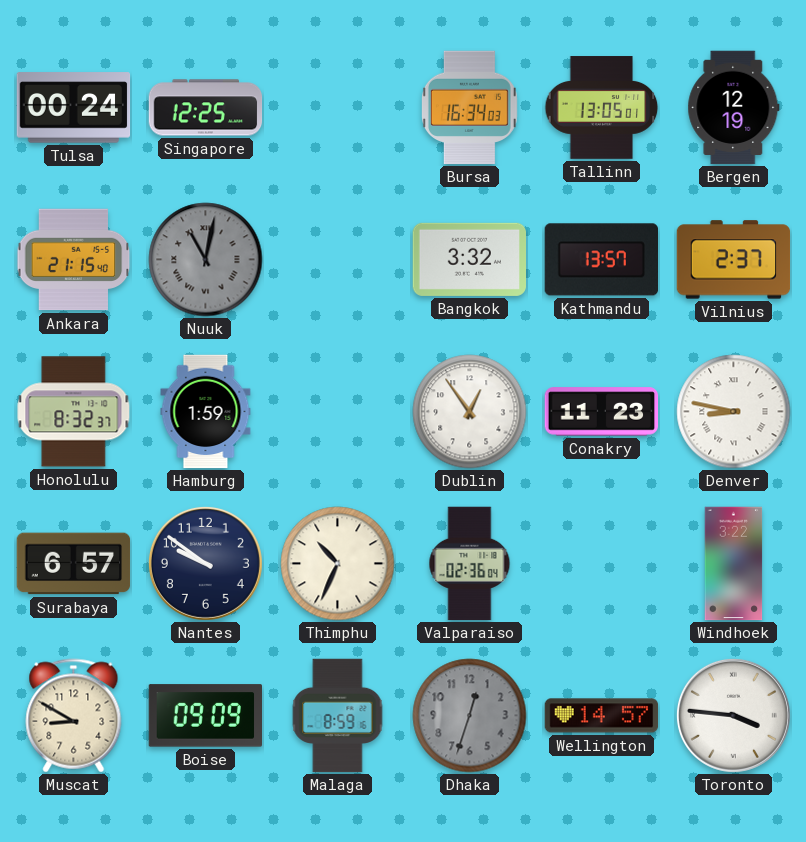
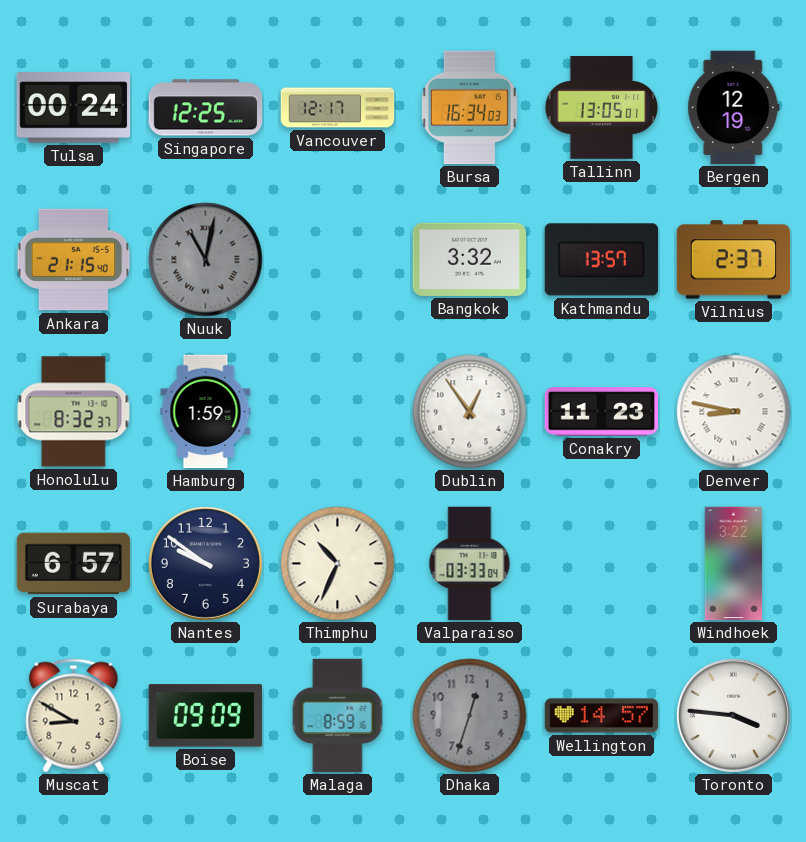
Vancouver: none -> 12:17 (338, 108)
Valparaiso: 02:36 -> 03:33 (470, 564)
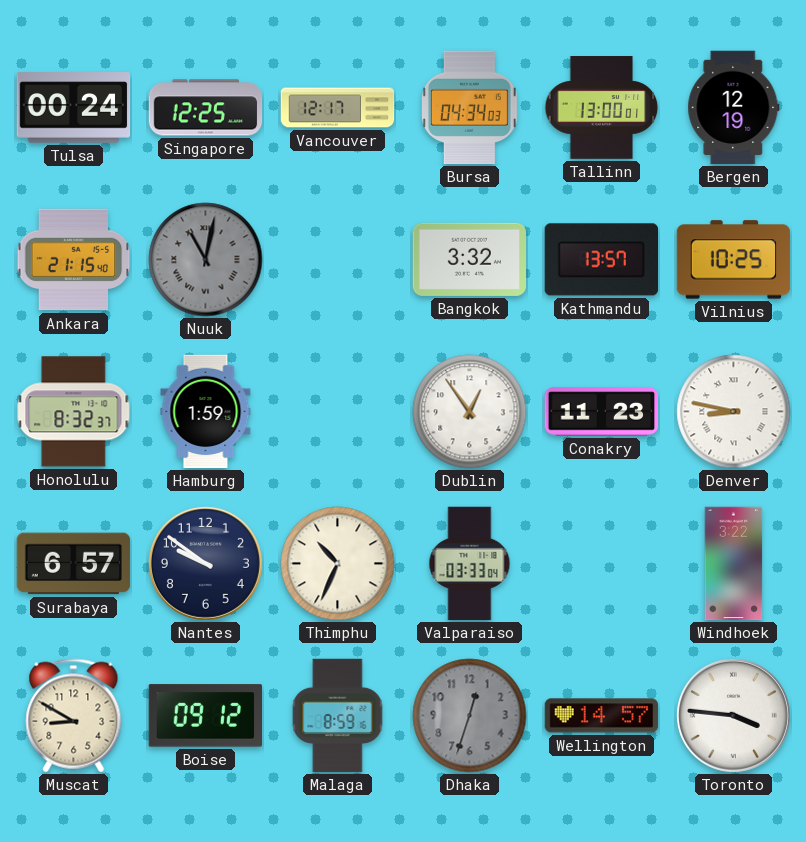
Bursa: 16:34 -> 04:34 (469, 108)
Tallinn: 13:05 -> 13:00 (602, 108)
Vilnius: 2:37 -> 10:25 (734, 260)
Boise: 09:09 -> 09:12 (205, 716)
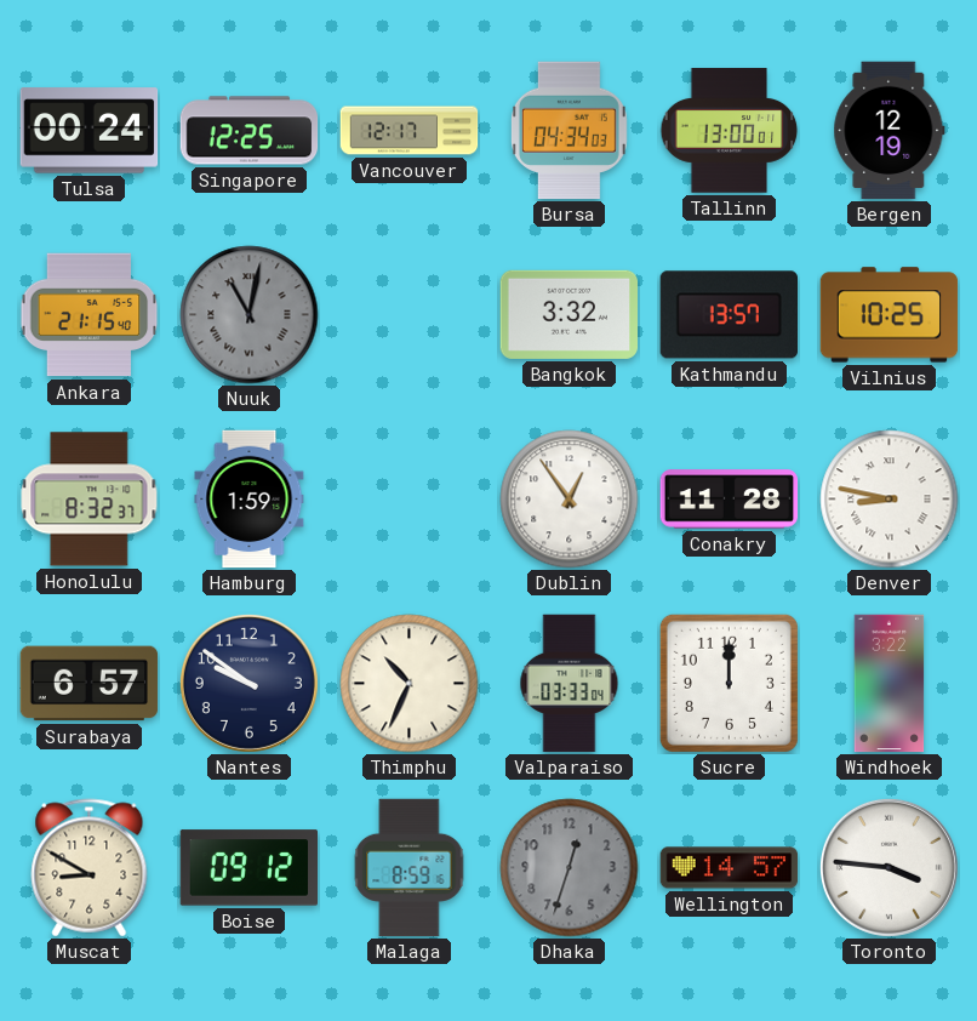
Conakry: 11:23 -> 11:28 (730, 500)
Sucre: none -> 12:00 (729, 683)
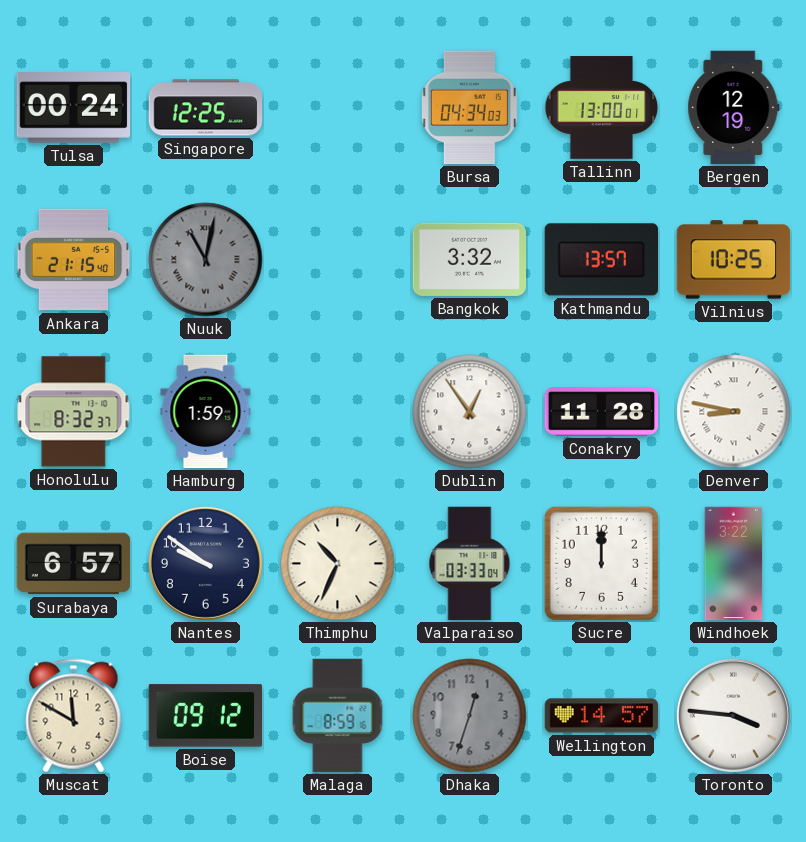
Vancouver: 12:17 -> none (410, 131)
Muscat: 8:50 -> 11:50 (74, 716)
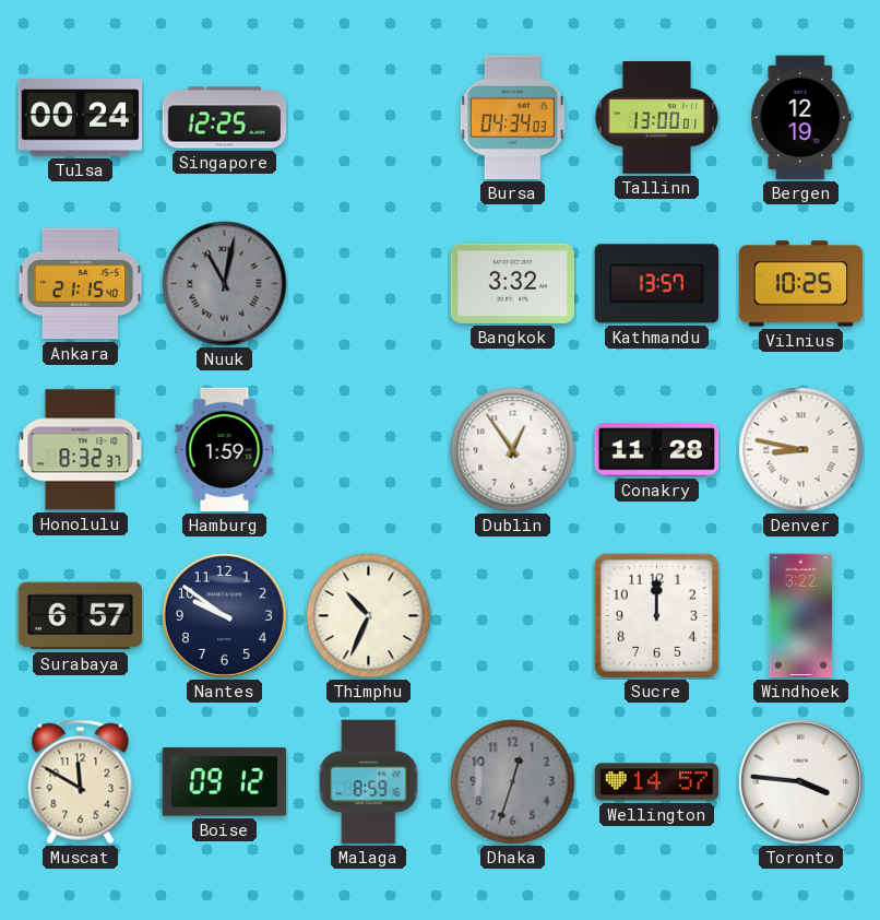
Valparaiso: 03:33 -> none (470, 564)
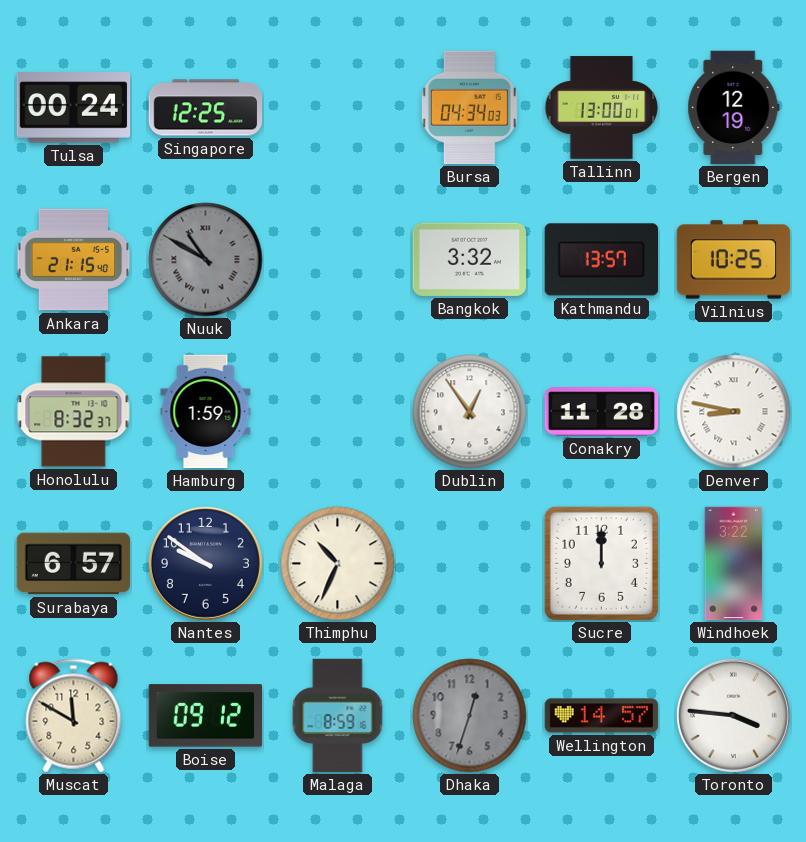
Nuuk: 11:02 -> 10:50 (206, 260)
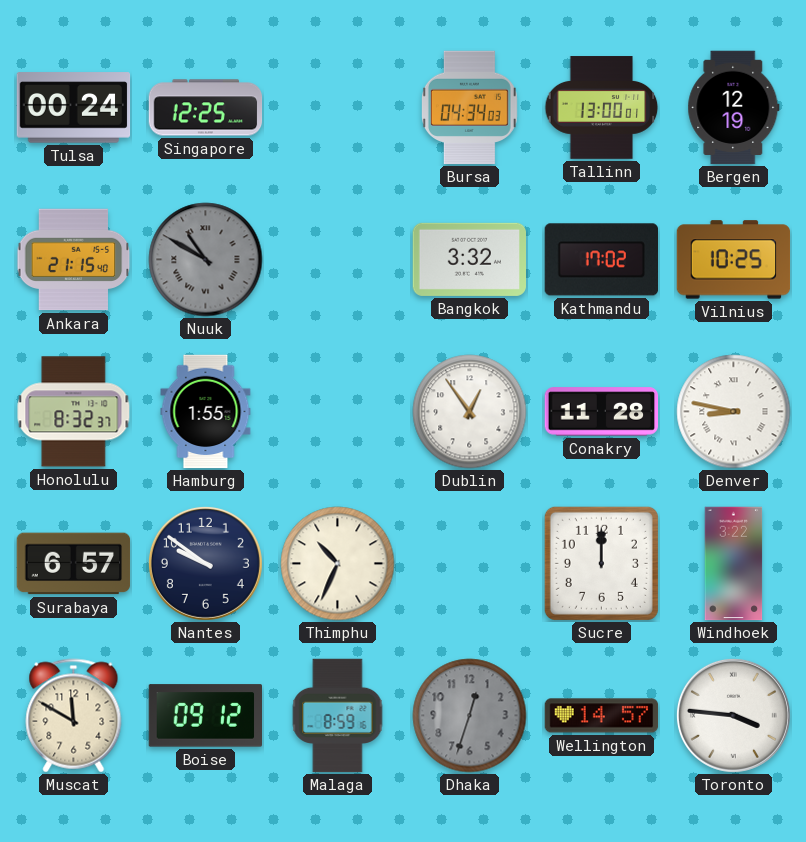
Kathmandu: 13:57 -> 17:02 (601, 260)
Hamburg: 1:59 -> 1:55 (206, 412)
